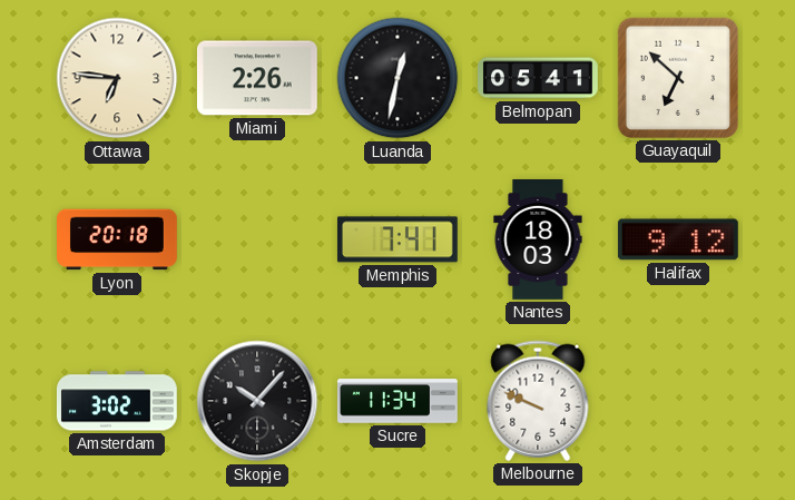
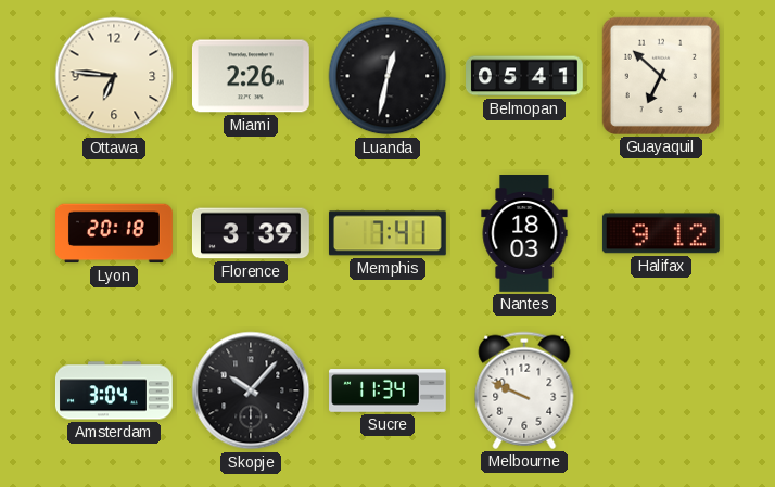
Florence: none -> 3:39 (251, 233)
Amsterdam: 3:02 -> 3:04 (114, 390)
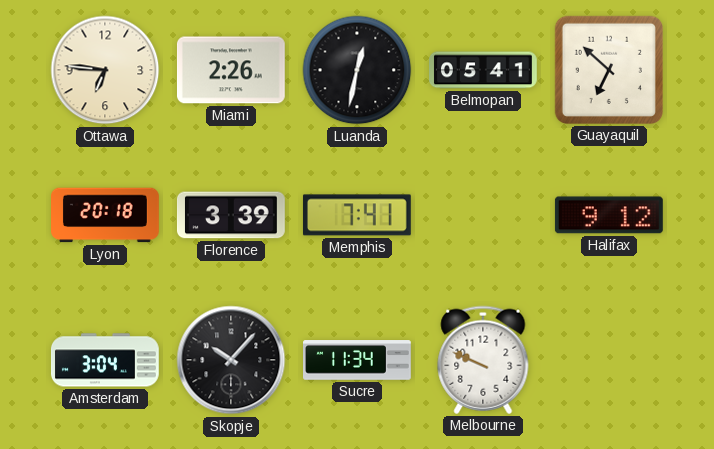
Nantes: 18:03 -> none (524, 234)
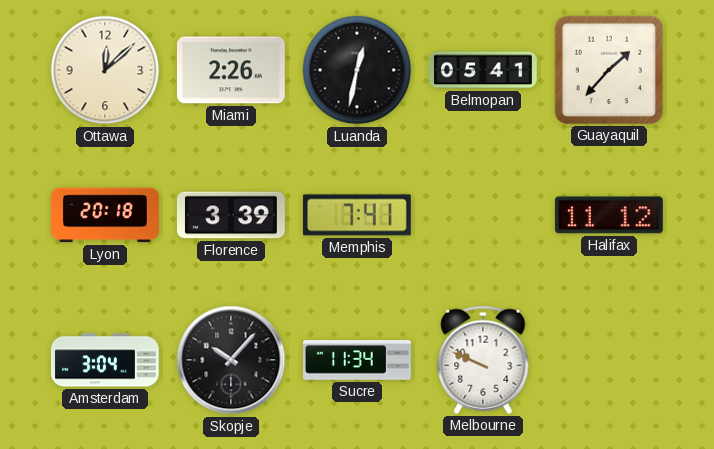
Ottawa: 6:46 -> 12:08 (105, 70)
Guayaquil: 6:52 -> 1:37 (609, 70)
Halifax: 9:12 -> 11:12 (609, 215)
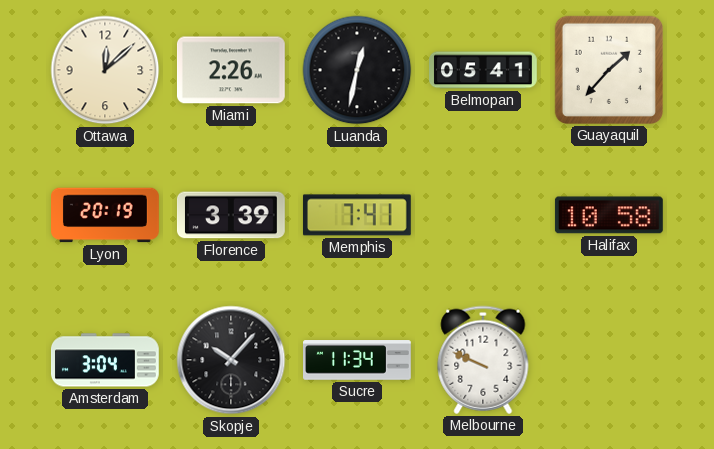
Lyon: 20:18 -> 20:19 (106, 215)
Halifax: 11:12 -> 10:58 (609, 215)
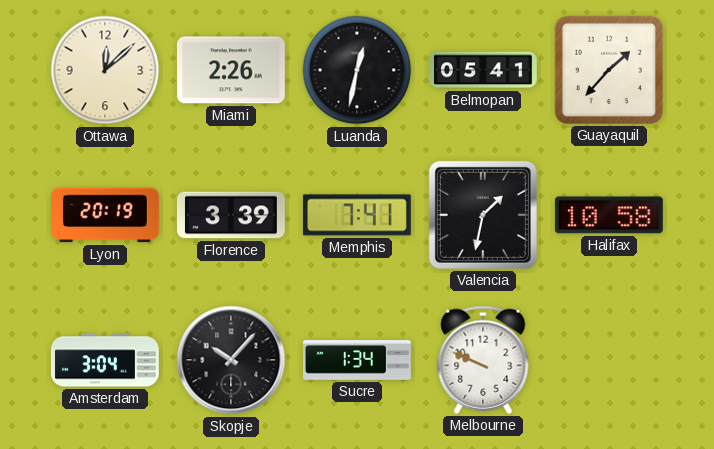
Valencia: none -> 1:32 (483, 215)
Sucre: 11:34 -> 1:34 (358, 360)
